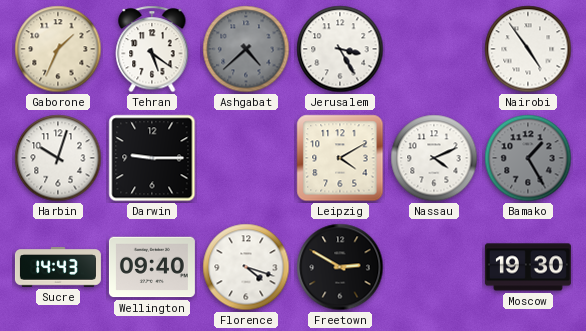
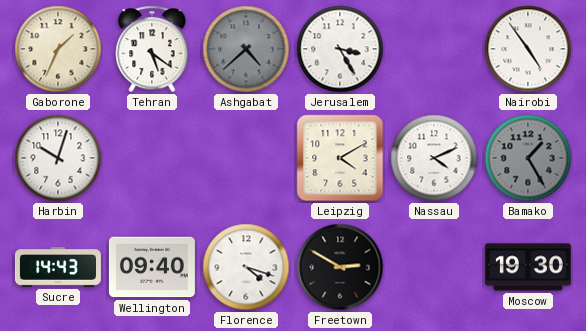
Darwin: 9:15 -> none (152, 158)
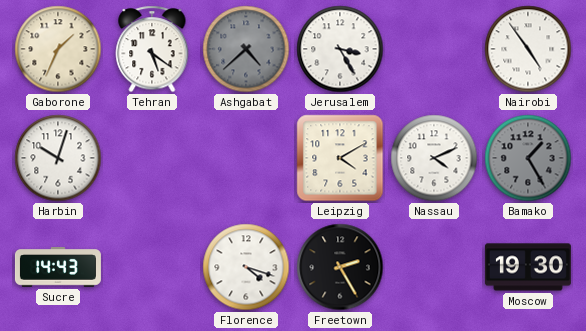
Wellington: 09:40 -> none (152, 267)
Freetown: 2:50 -> 2:25 (340, 267)
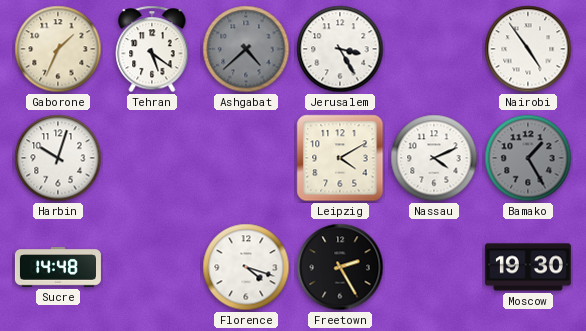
Sucre: 14:43 -> 14:48 (58, 268)
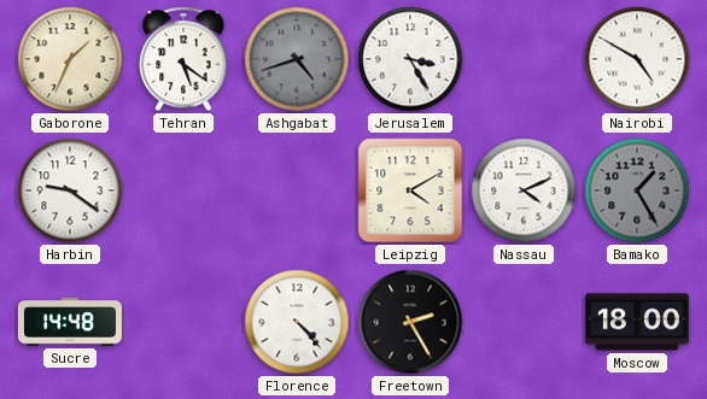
Ashgabat: 4:38 -> 4:42 (297, 59)
Nairobi: 4:54 -> 4:50 (637, 59)
Harbin: 10:03 -> 9:21 (70, 190)
Florence: 4:18 -> 4:23 (297, 322)
Moscow: 19:30 -> 18:00 (637, 322)
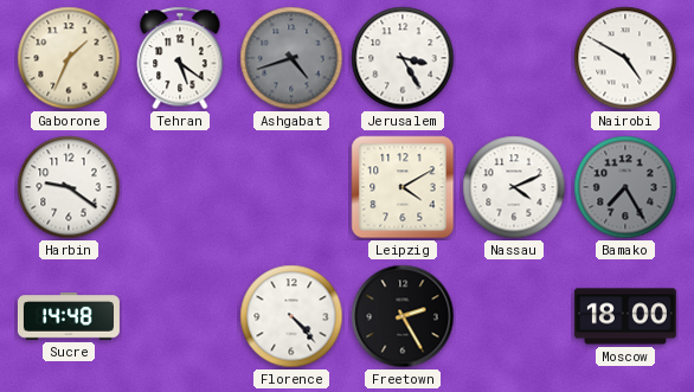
Bamako: 1:25 -> 7:25 (625, 187)
